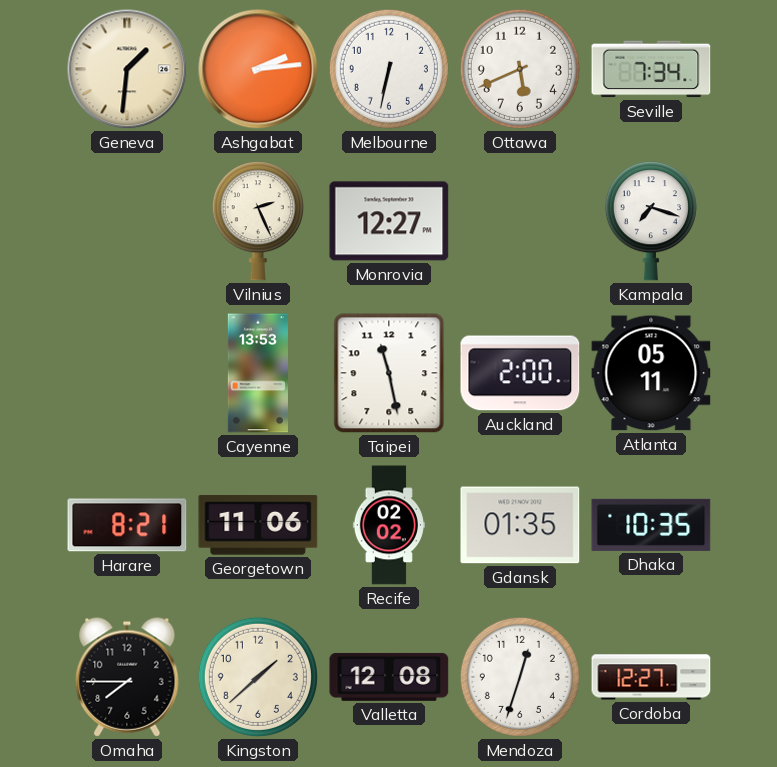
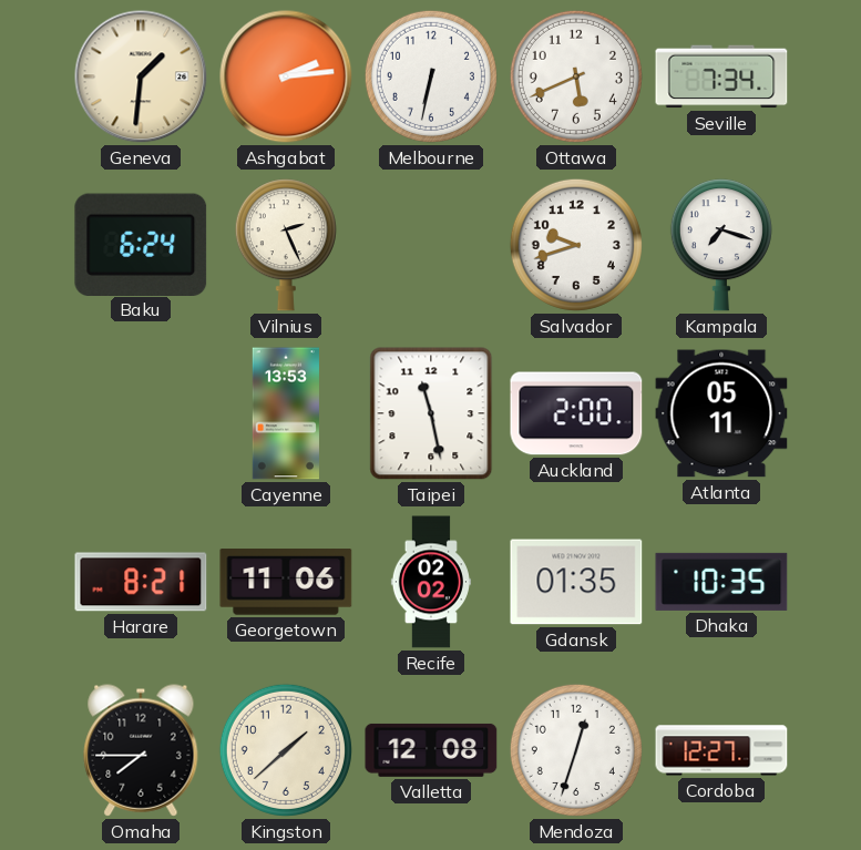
Baku: none -> 6:24 (141, 244)
Monrovia: 12:27 -> none (389, 221)
Salvador: none -> 9:42 (576, 245)
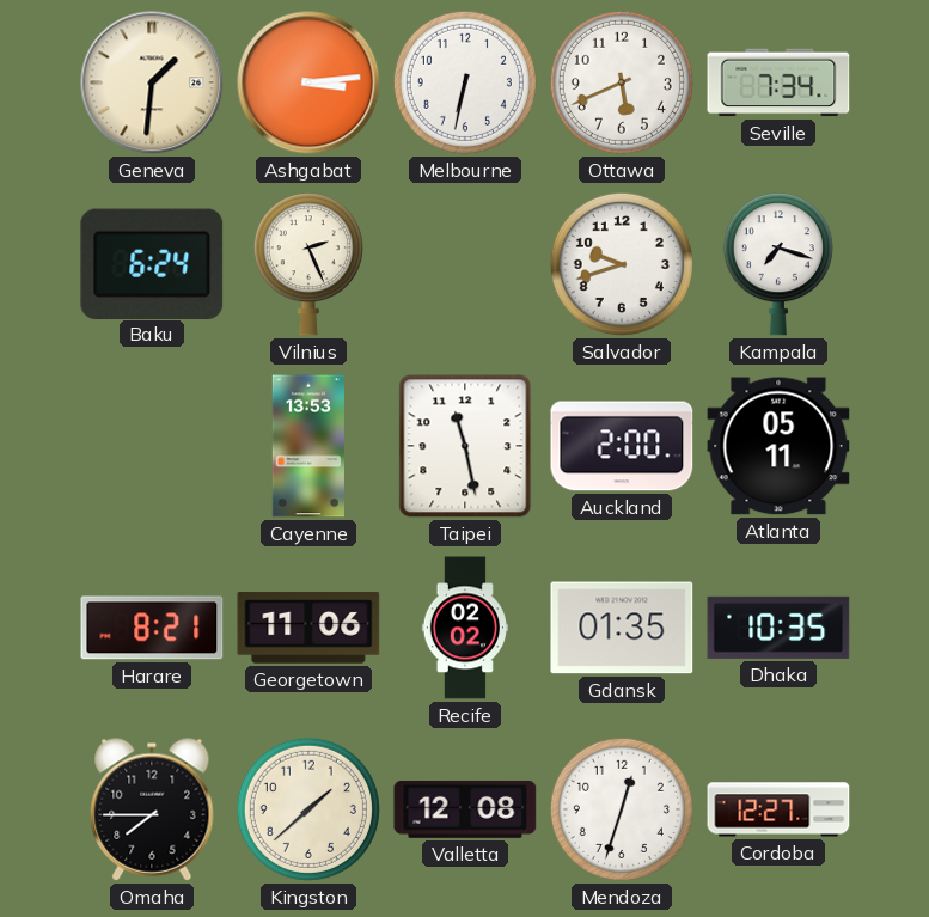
Ashgabat: 2:14 -> 3:14 (308, 82)
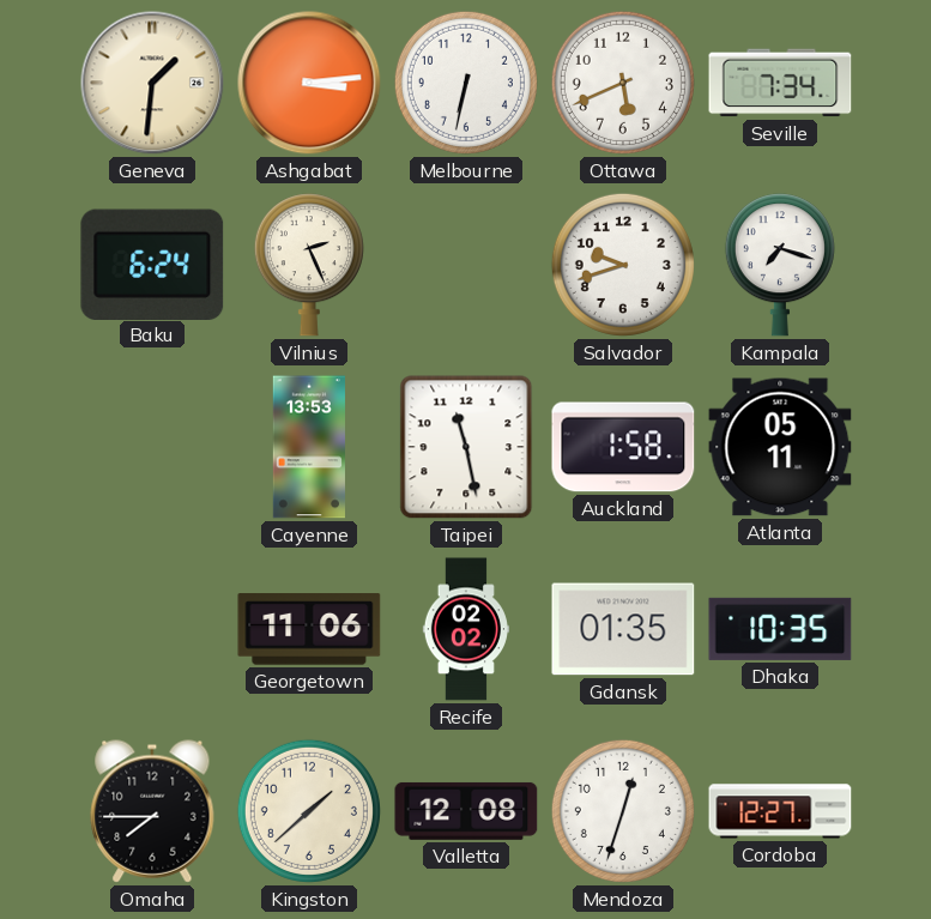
Auckland: 2:00 -> 1:58 (623, 447)
Harare: 8:21 -> none (152, 628)
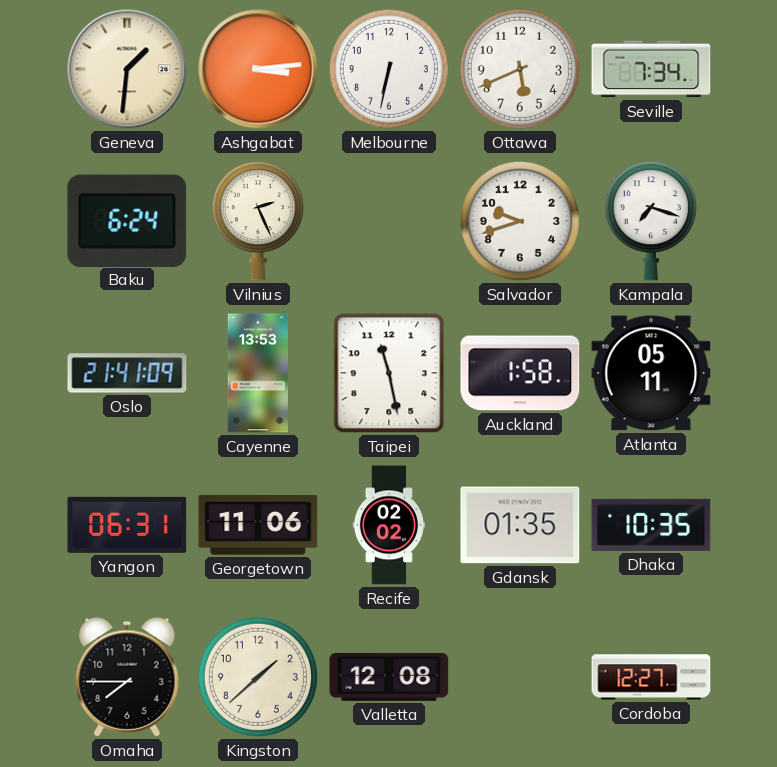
Oslo: none -> 21:41 (127, 373)
Yangon: none -> 06:31 (127, 525)
Mendoza: 12:33 -> none (623, 811)
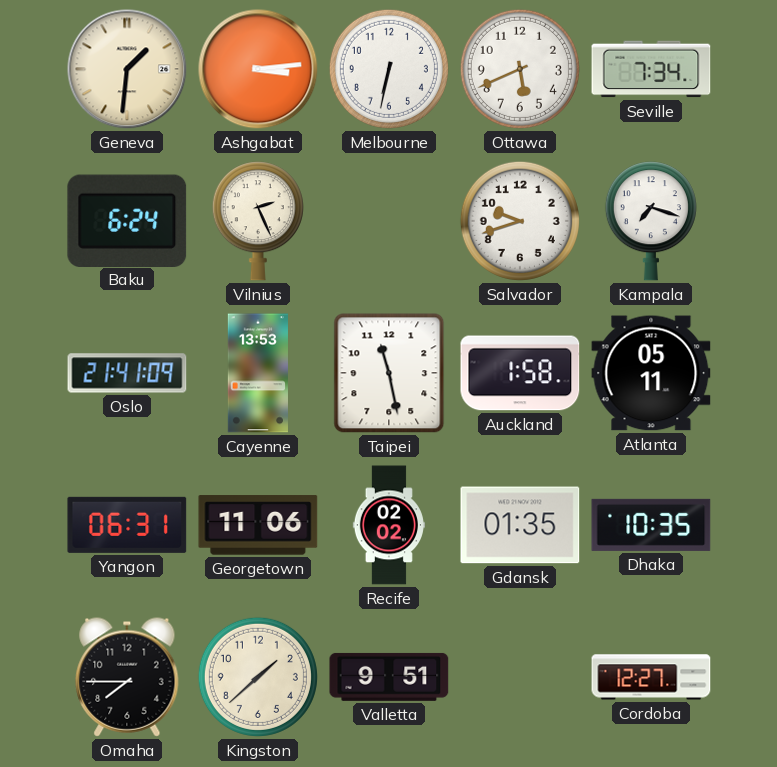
Valletta: 12:08 -> 9:51 (389, 677)
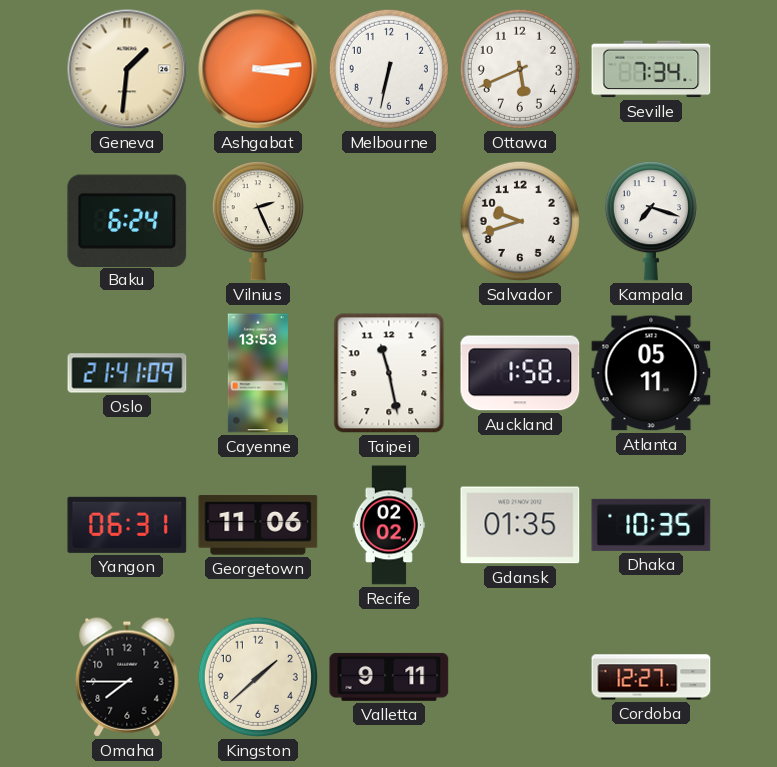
Valletta: 9:51 -> 9:11 (389, 677)
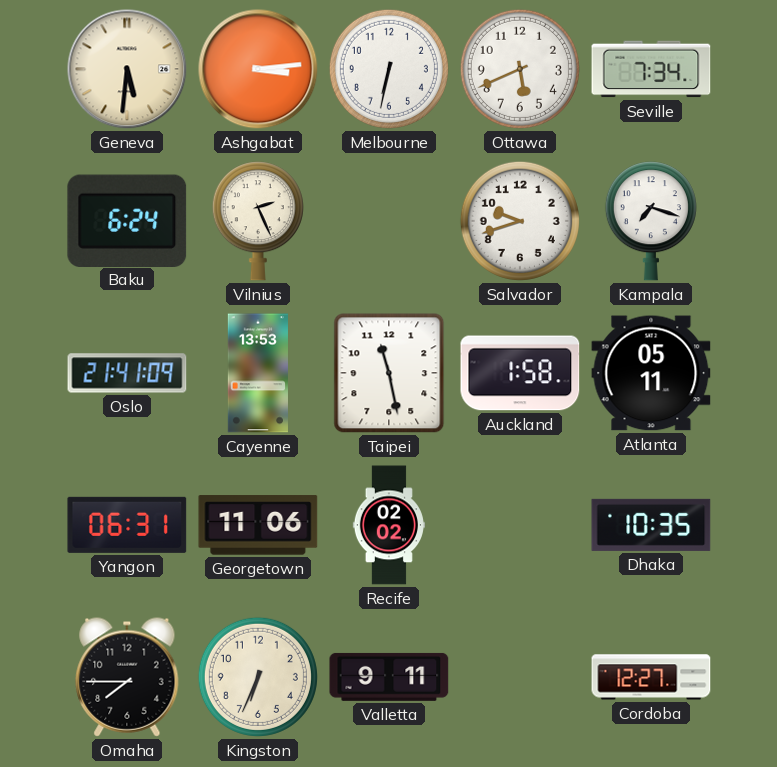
Geneva: 1:31 -> 5:31 (127, 69)
Gdansk: 01:35 -> none (520, 525)
Kingston: 1:38 -> 6:34 (258, 677)
